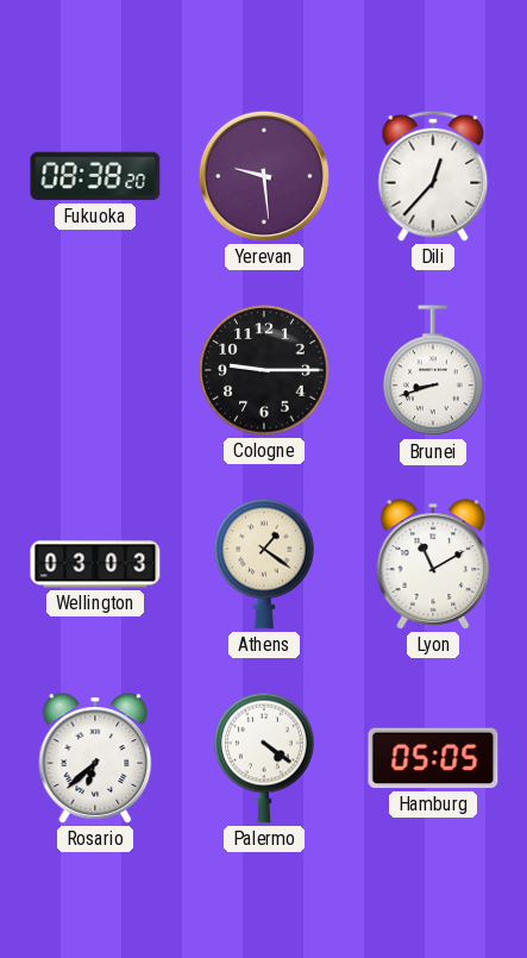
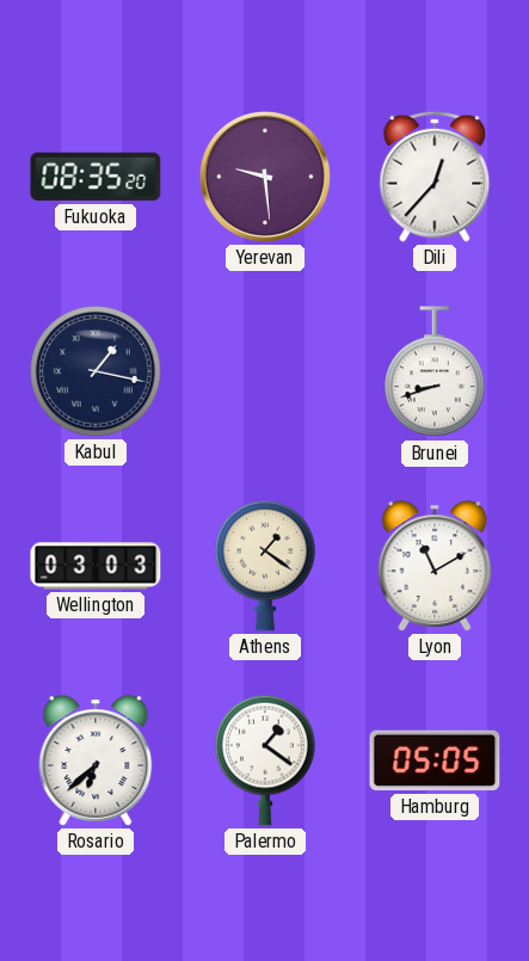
Fukuoka: 08:38 -> 08:35 (96, 177)
Kabul: none -> 1:17 (96, 371)
Cologne: 9:15 -> none (264, 370)
Palermo: 4:21 -> 1:21 (265, 760)
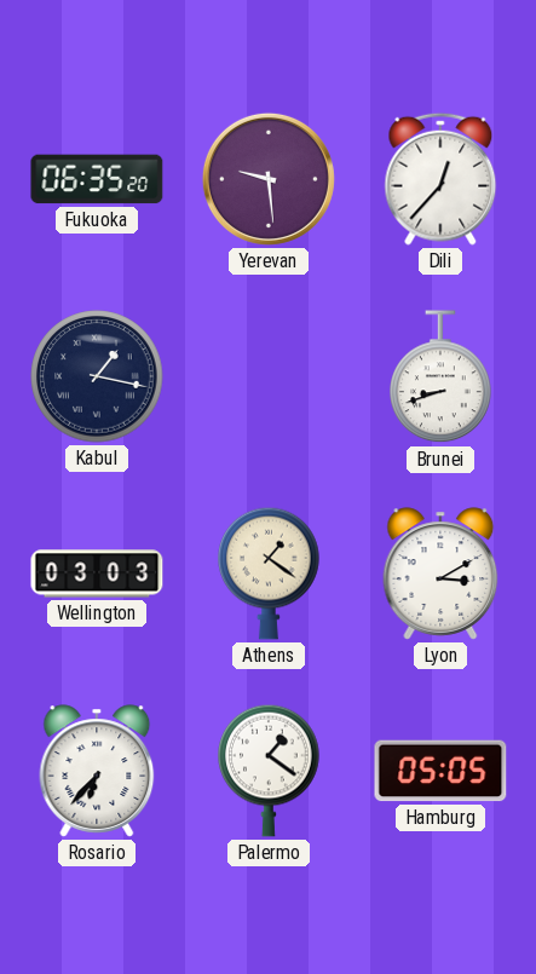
Fukuoka: 08:35 -> 06:35 (97, 179)
Lyon: 11:10 -> 3:10 (440, 574)
Rosario: 6:38 -> 6:37 (97, 771)
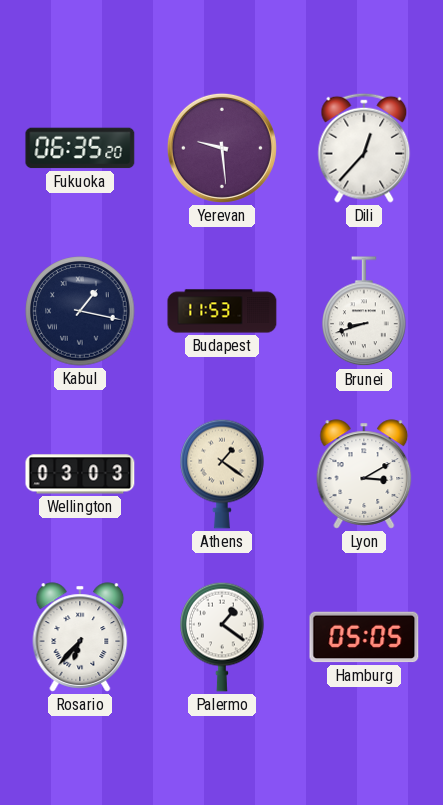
Budapest: none -> 11:53 (222, 311)
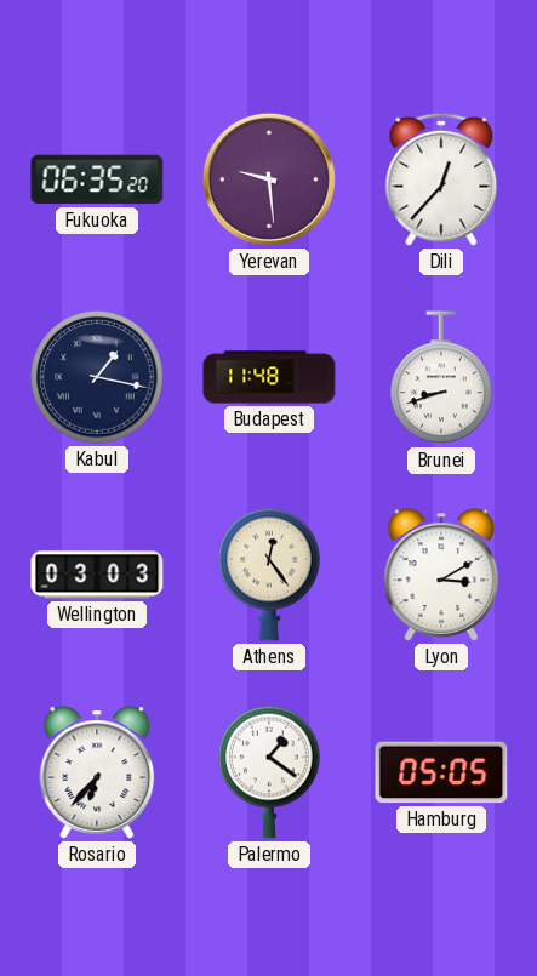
Budapest: 11:53 -> 11:48 (269, 377)
Athens: 1:21 -> 12:24 (269, 575)
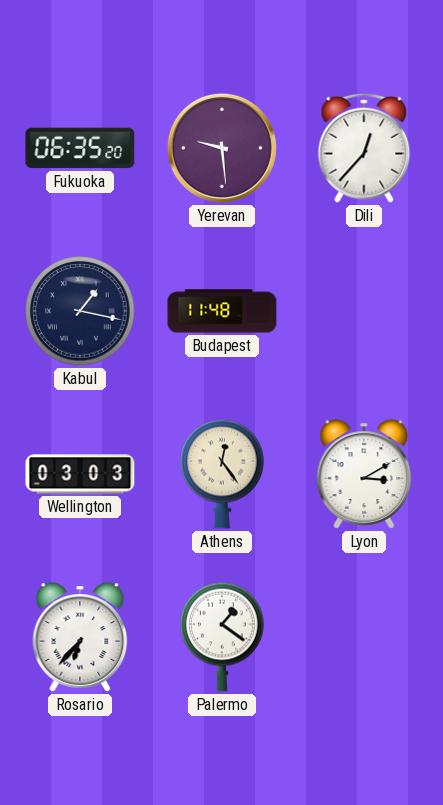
Brunei: 8:42 -> none (441, 378)
Hamburg: 05:05 -> none (441, 772)
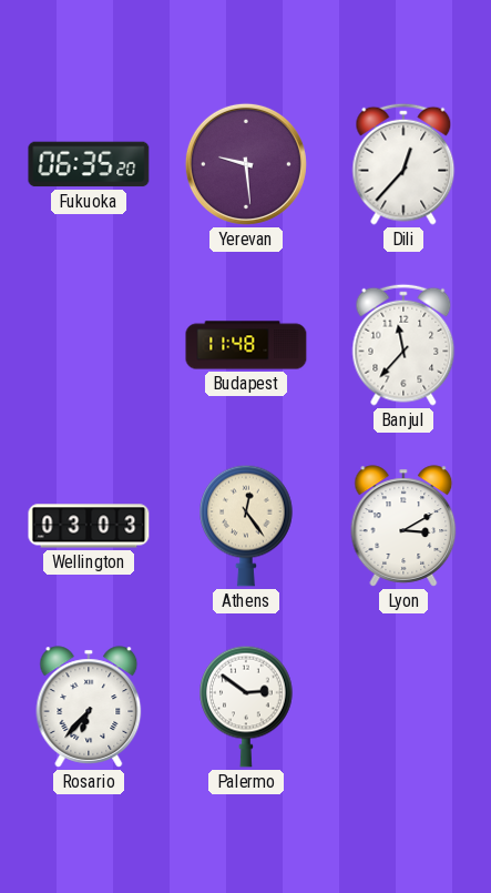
Kabul: 1:17 -> none (80, 311)
Banjul: none -> 11:37 (403, 345)
Palermo: 1:21 -> 2:51 (246, 707)
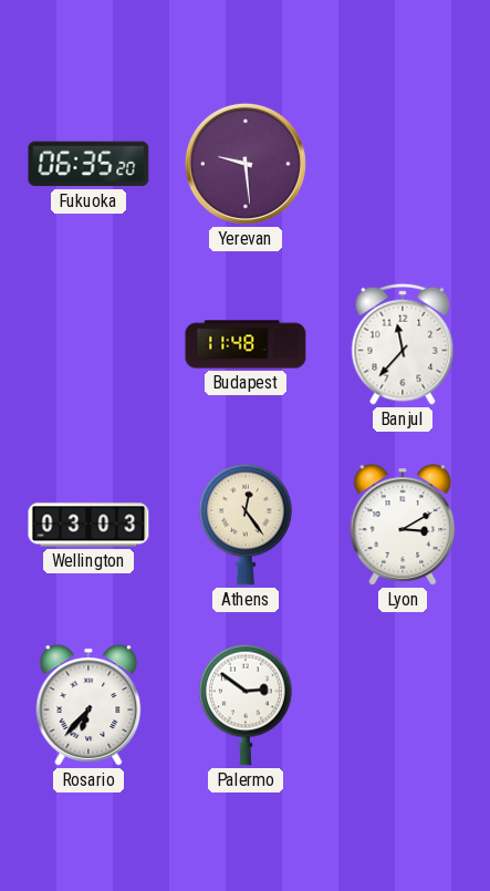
Dili: 12:37 -> none (403, 164)
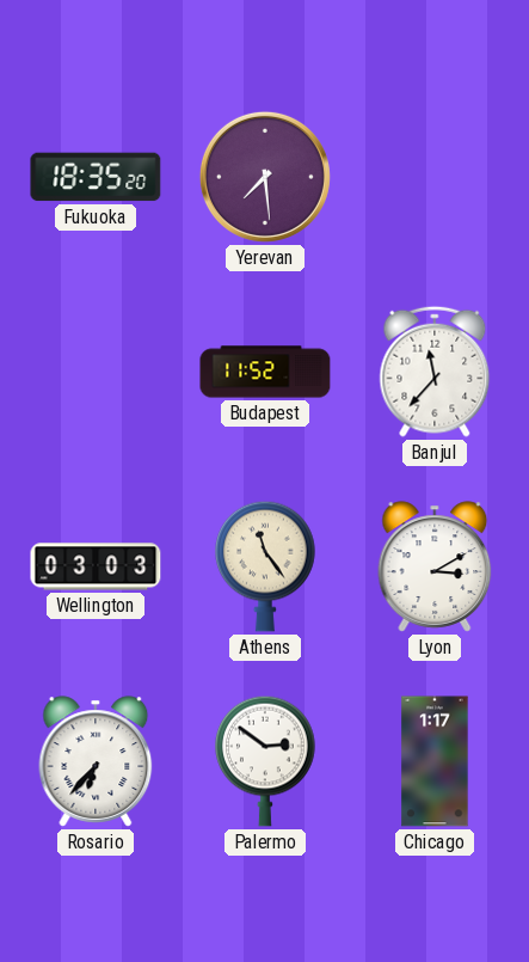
Fukuoka: 06:35 -> 18:35 (96, 177)
Yerevan: 9:29 -> 7:29 (265, 177)
Budapest: 11:48 -> 11:52 (265, 372)
Athens: 12:24 -> 11:24 (265, 566)
Chicago: none -> 1:17 (435, 761)
